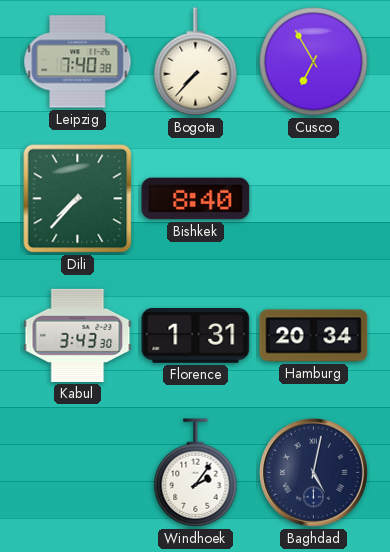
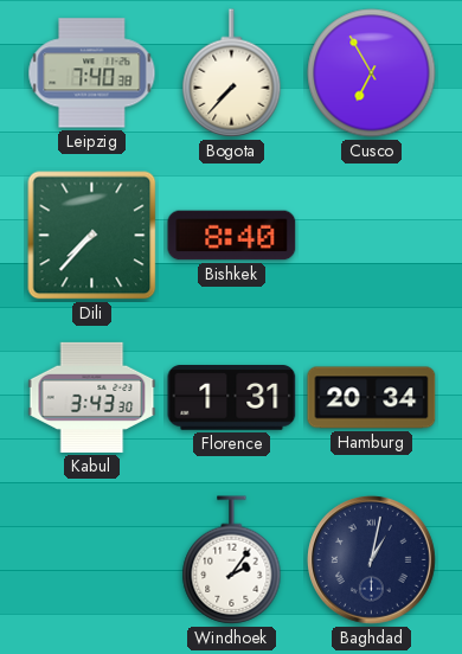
Baghdad: 5:02 -> 1:02 (371, 559)
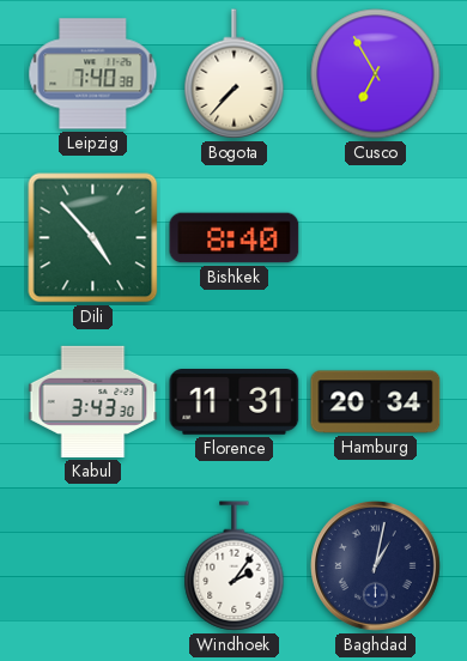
Dili: 7:37 -> 4:53 (93, 238)
Florence: 1:31 -> 11:31 (235, 402)
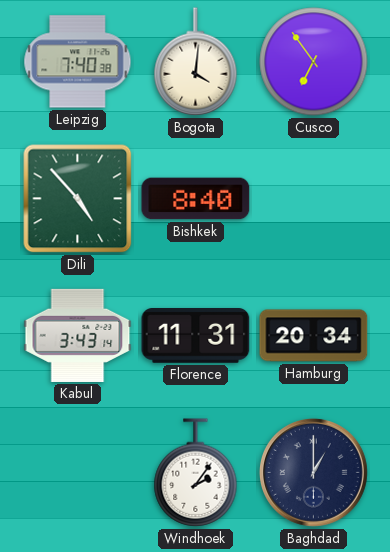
Bogota: 7:37 -> 4:01 (196, 62)
Cusco: 6:55 -> 6:54 (314, 62)
Kabul: 3:43:30 -> 3:43:14 (78, 335)
Baghdad: 1:02 -> 1:00 (313, 472)
